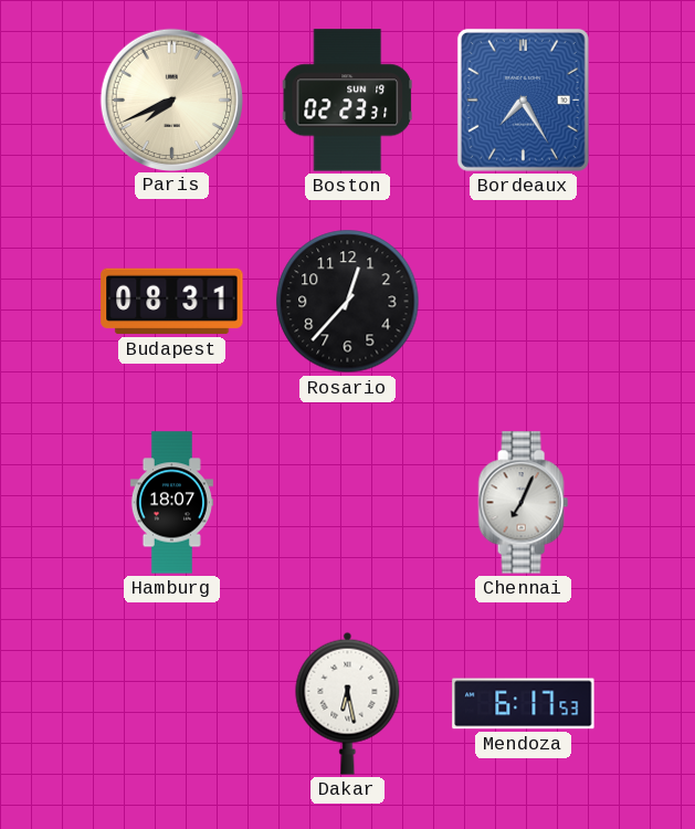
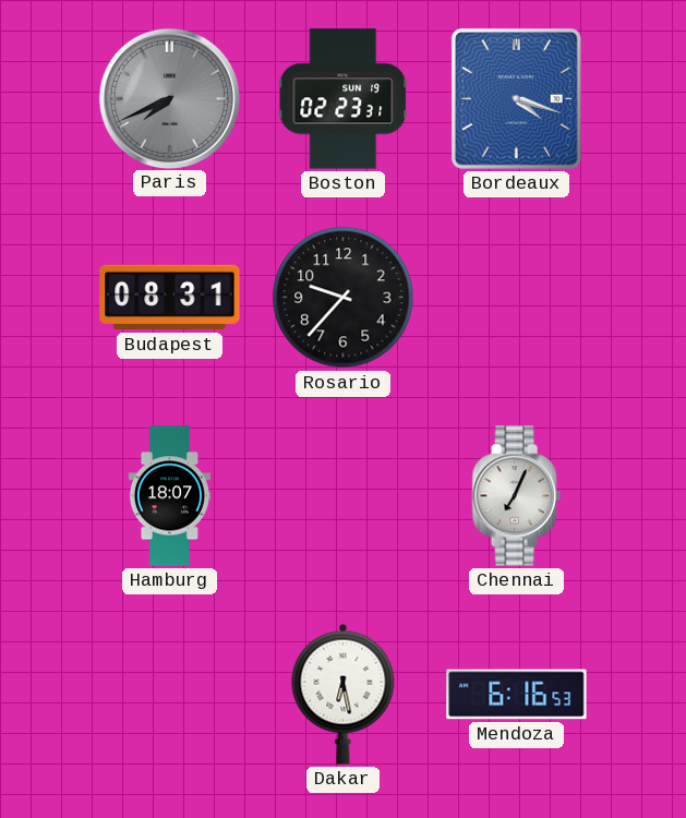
Paris dial: cream -> grey (169, 98)
Bordeaux: 7:25 -> 4:18 (516, 98)
Rosario: 12:37 -> 9:37 (344, 298)
Mendoza: 6:17 -> 6:16 (517, 695)
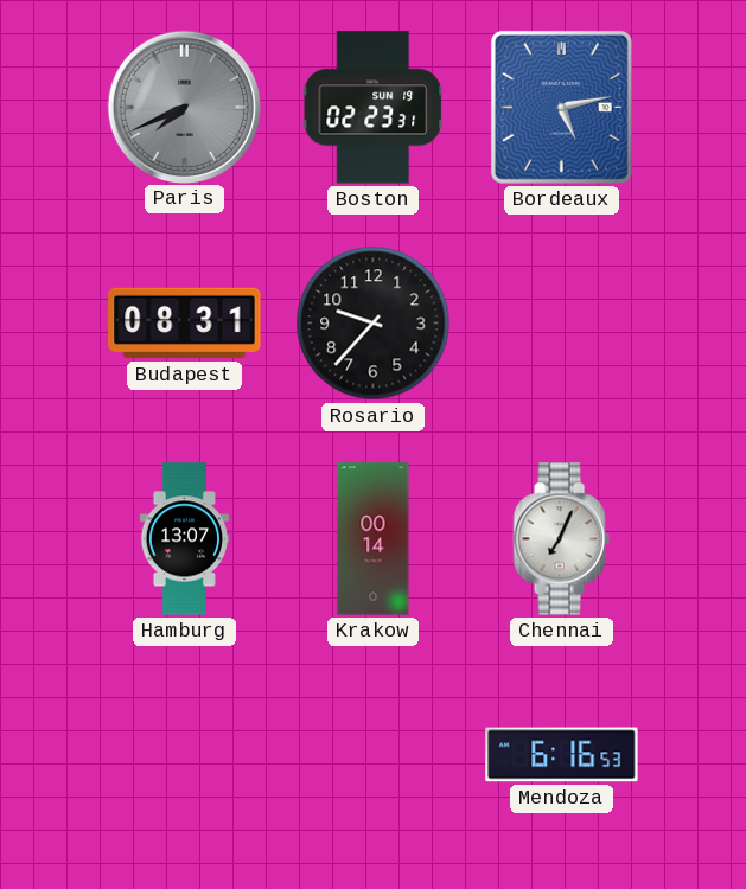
Bordeaux: 4:18 -> 5:13 (561, 107)
Hamburg: 18:07 -> 13:07 (184, 539)
Krakow: none -> 00:14 (374, 539)
Dakar: 6:28 -> none (344, 694)
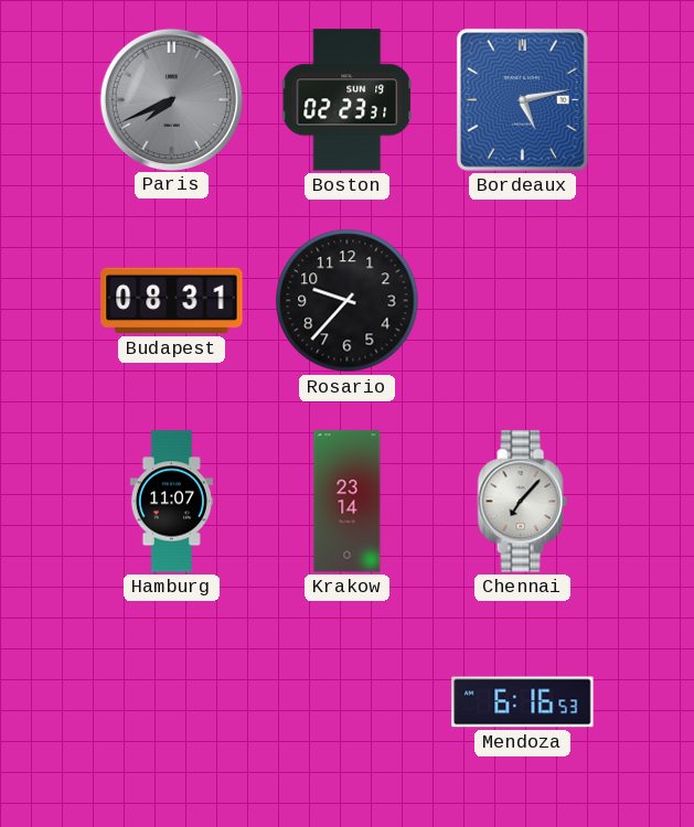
Hamburg: 13:07 -> 11:07 (171, 502)
Krakow: 00:14 -> 23:14 (348, 502)
Chennai: 7:04 -> 7:07 (522, 502)
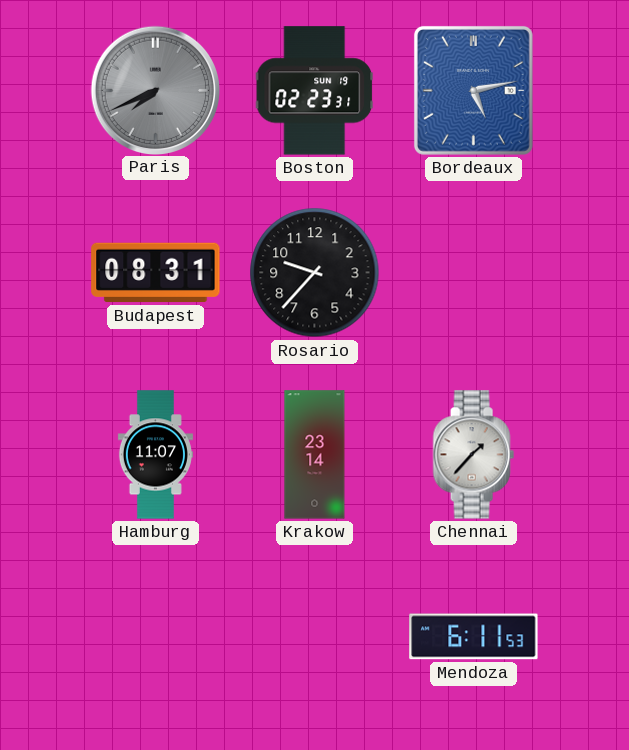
Chennai: 7:07 -> 1:37 (473, 455)
Mendoza: 6:16 -> 6:11 (474, 637)
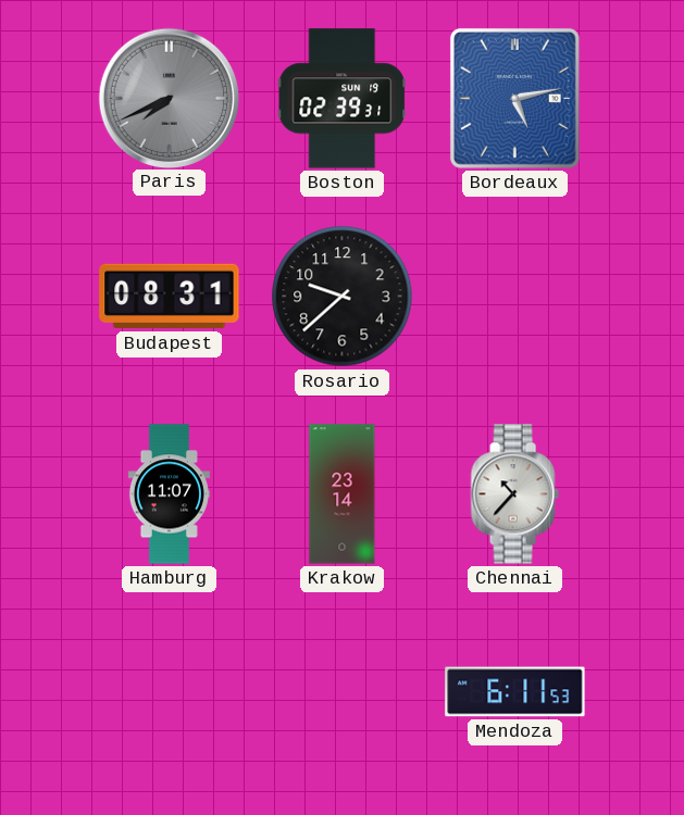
Boston: 02:23 -> 02:39 (343, 99)
Rosario: 9:37 -> 9:38 (343, 297)
Chennai: 1:37 -> 10:37 (514, 494)
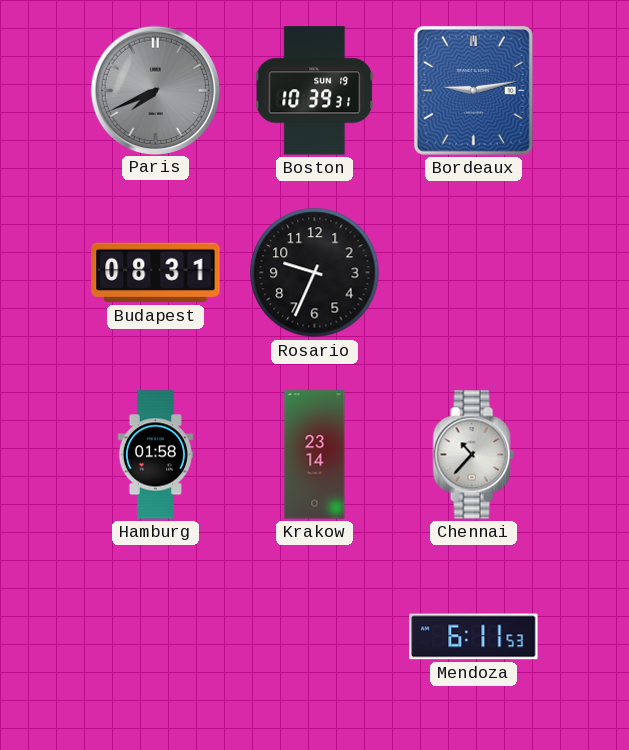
Boston: 02:39 -> 10:39 (315, 91)
Bordeaux: 5:13 -> 9:13 (473, 90)
Rosario: 9:38 -> 9:34 (315, 273)
Hamburg: 11:07 -> 01:58 (155, 455)
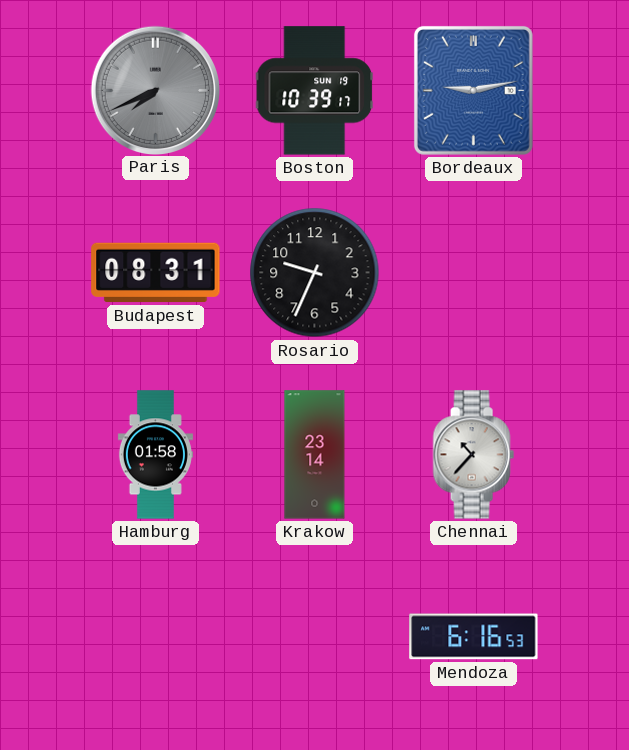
Boston: 10:39:31 -> 10:39:17 (315, 91)
Mendoza: 6:11 -> 6:16 (474, 637)
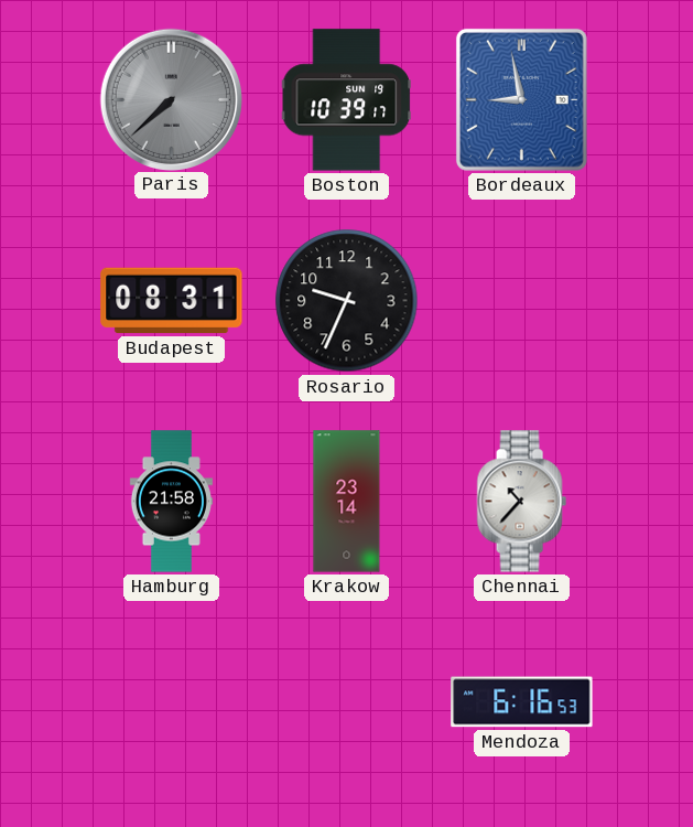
Paris: 7:41 -> 7:38 (171, 99)
Bordeaux: 9:13 -> 8:58 (521, 99)
Hamburg: 01:58 -> 21:58 (171, 502)
